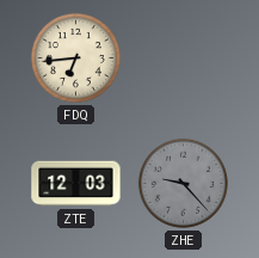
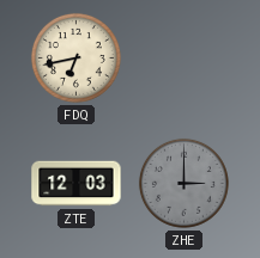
FDQ: 6:44 -> 6:43 (75, 57)
ZHE: 9:23 -> 3:00 (183, 183)
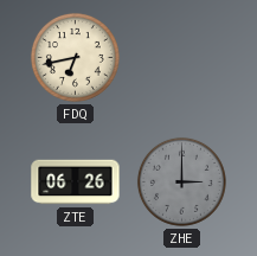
ZTE: 12:03 -> 06:26 (76, 183)
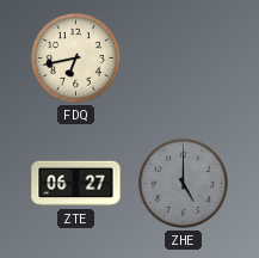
ZTE: 06:26 -> 06:27 (76, 184)
ZHE: 3:00 -> 5:00 (183, 183)
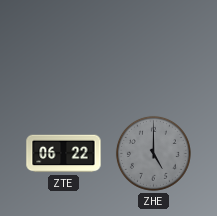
FDQ: 6:43 -> none (75, 57)
ZTE: 06:27 -> 06:22 (64, 154)
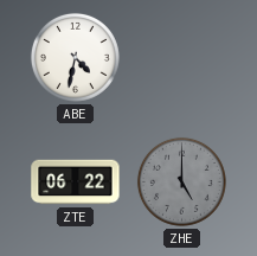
ABE: none -> 4:32 (75, 57)
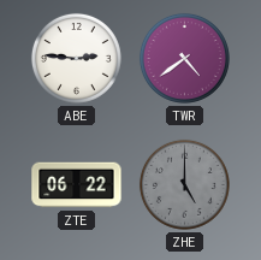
ABE: 4:32 -> 2:46 (76, 58)
TWR: none -> 4:39 (184, 58)
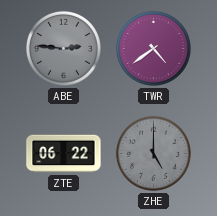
ABE dial: white -> grey (63, 48)
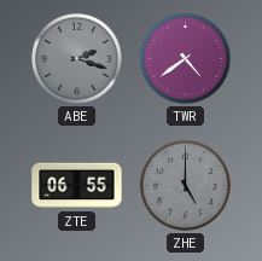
ABE: 2:46 -> 2:18 (76, 58)
ZTE: 06:22 -> 06:55 (77, 186)
